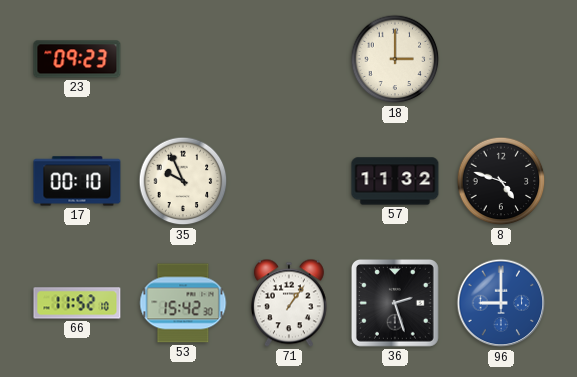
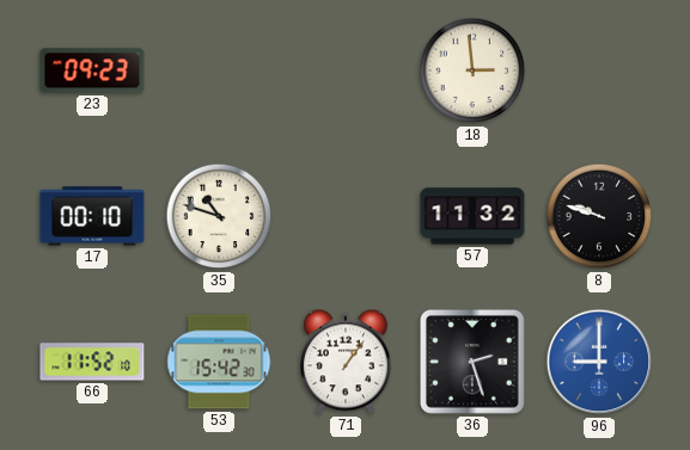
18: 3:00 -> 2:59 (472, 70)
35: 9:56 -> 10:48 (219, 216)
8: 4:48 -> 9:48 (599, 216)
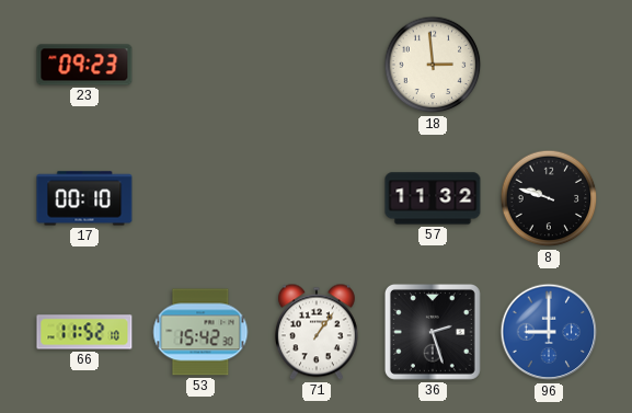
35: 10:48 -> none (219, 216)
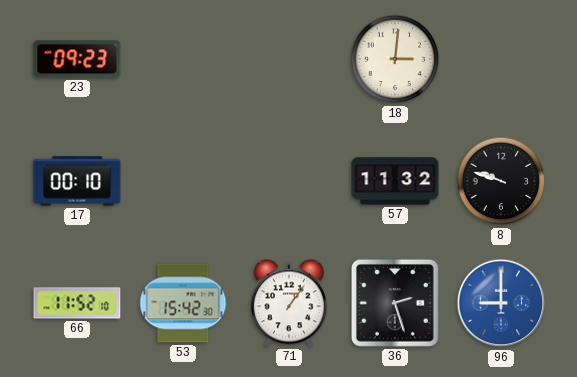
18: 2:59 -> 3:01 (395, 59)
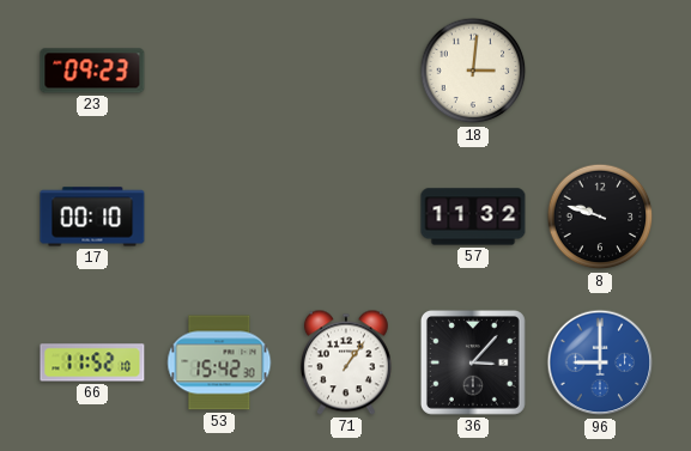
36: 2:27 -> 3:07 (473, 362)
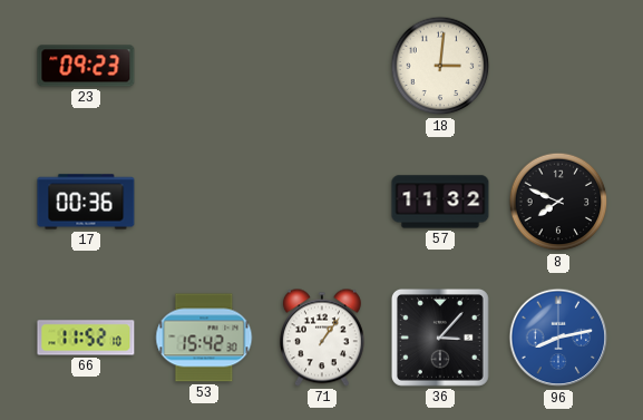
17: 00:10 -> 00:36 (86, 202)
8: 9:48 -> 7:49 (558, 202)
96: 9:00 -> 8:13 (558, 338)
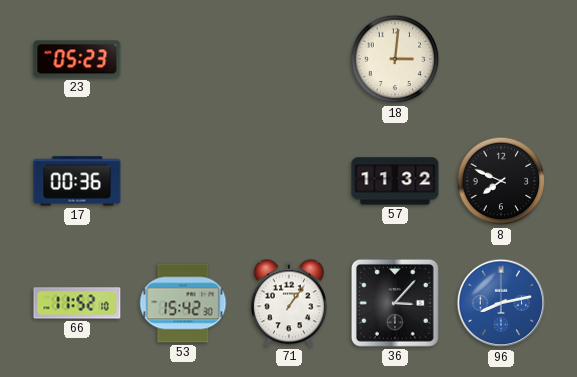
23: 09:23 -> 05:23 (77, 59)
